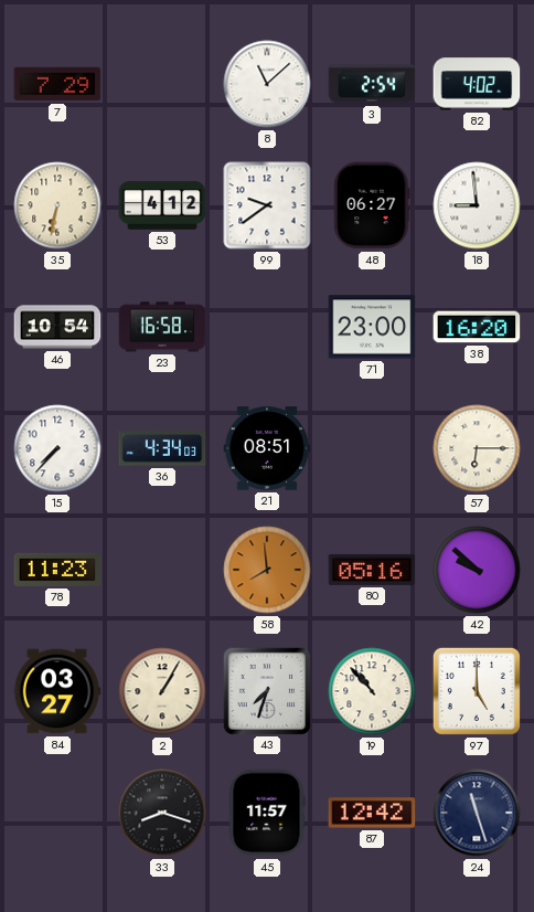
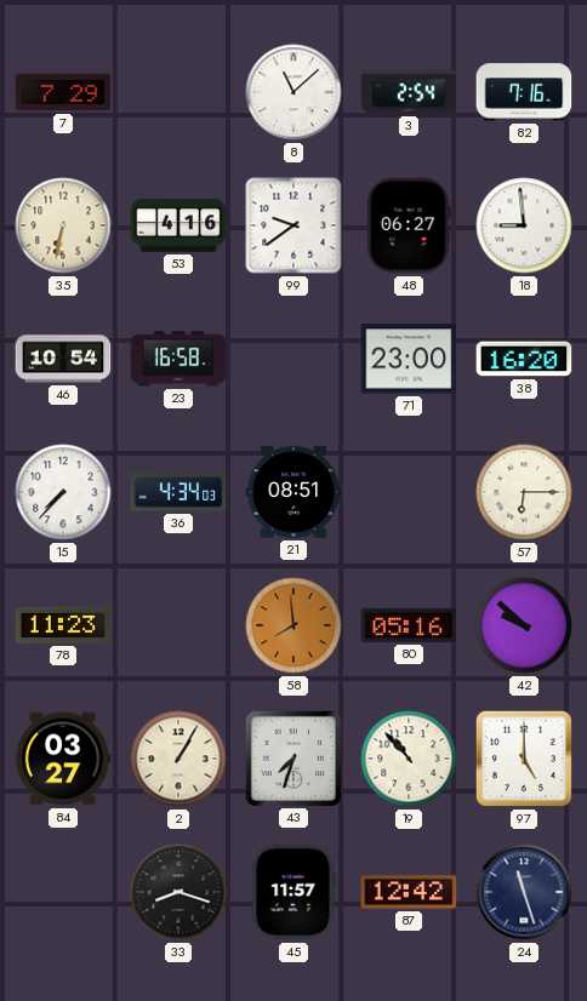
82: 4:02 -> 7:16 (524, 92)
53: 4:12 -> 4:16 (178, 225)
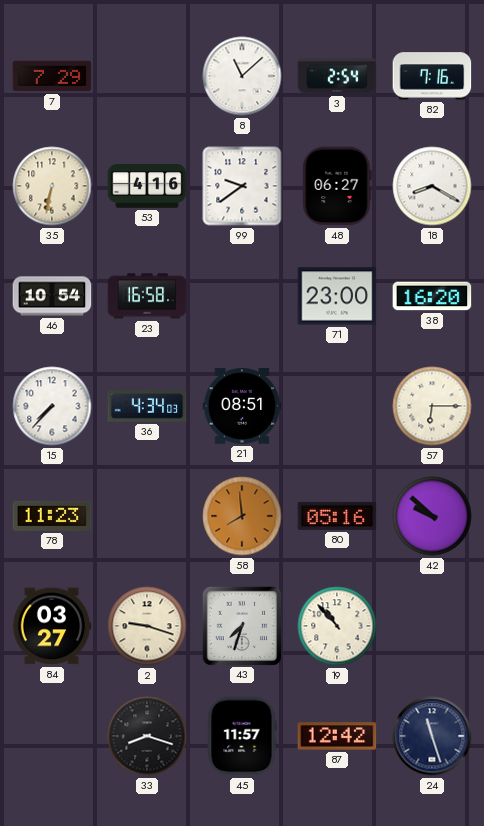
18: 8:59 -> 8:20 (432, 186)
2: 1:05 -> 9:18 (147, 626)
97: 5:00 -> none (524, 759)
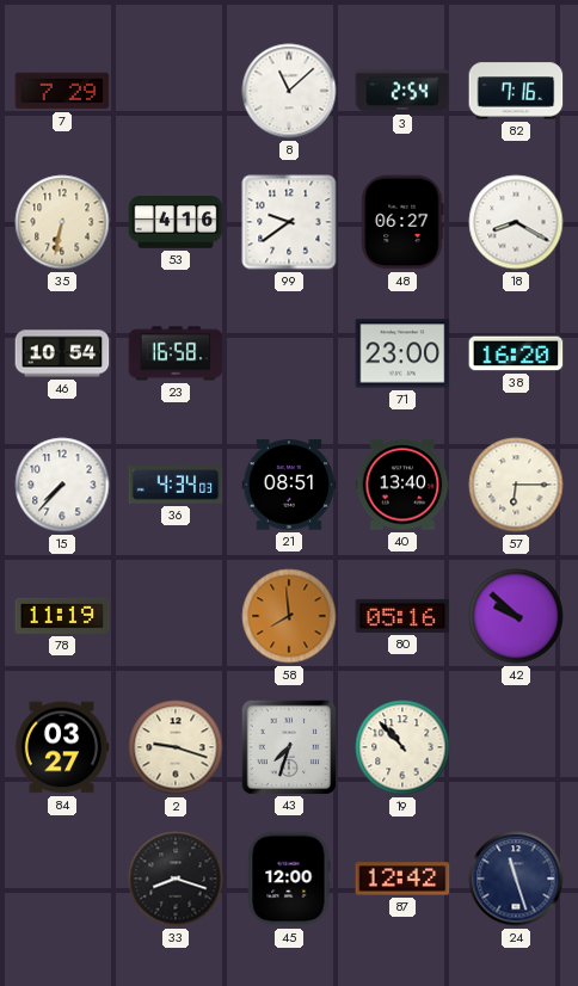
40: none -> 13:40 (402, 485)
78: 11:23 -> 11:19 (62, 616)
45: 11:57 -> 12:00 (289, 879)
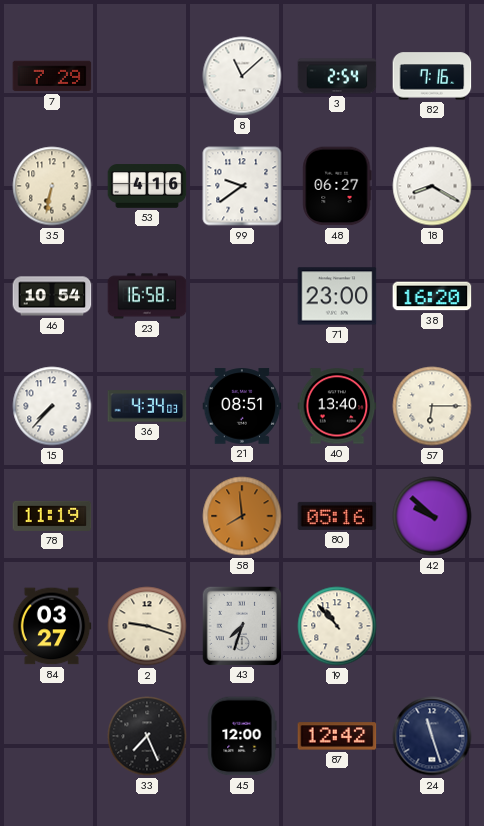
33: 8:18 -> 7:26 (147, 736)
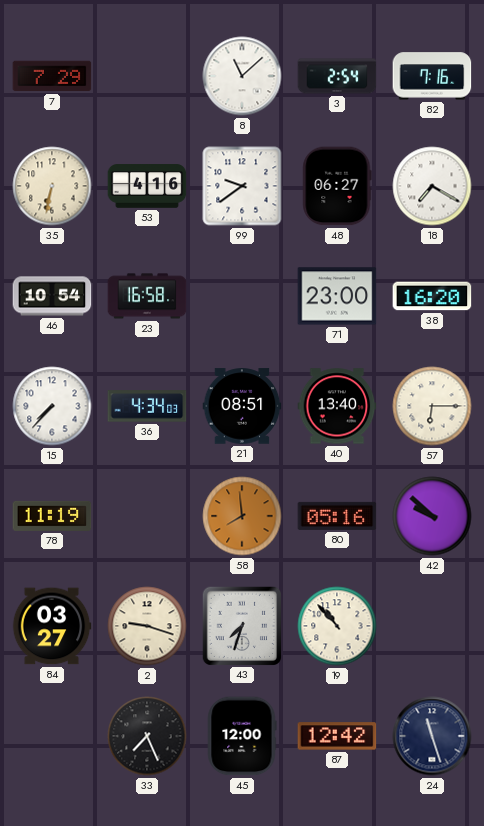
18: 8:20 -> 7:20 (432, 186)
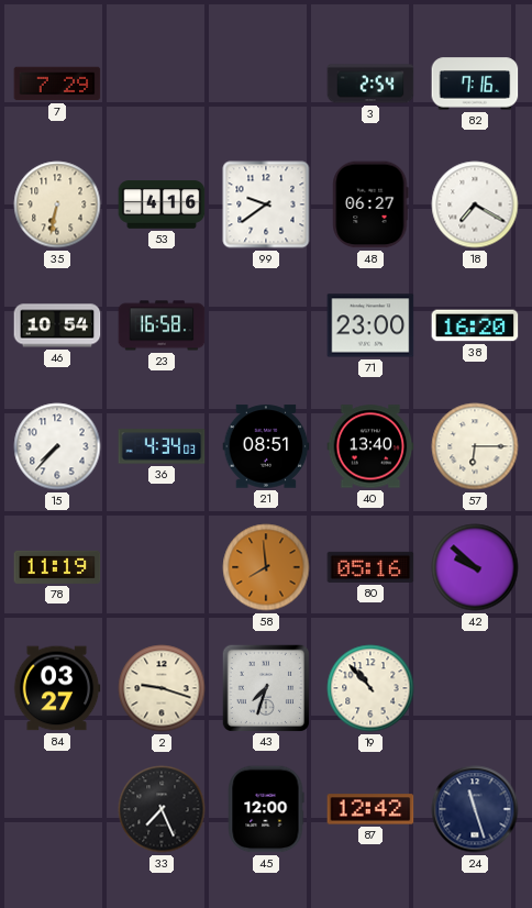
8: 11:08 -> none (242, 76)
